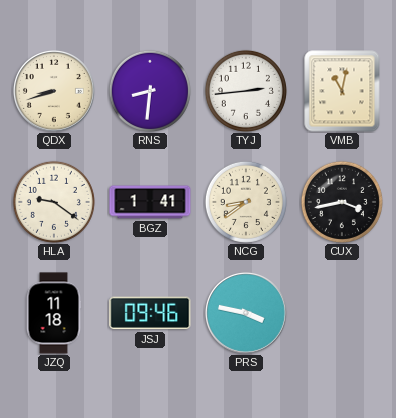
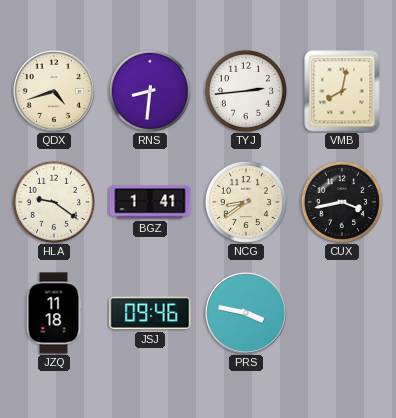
QDX: 8:42 -> 4:42 (54, 91)
VMB: 11:02 -> 8:02 (342, 91)
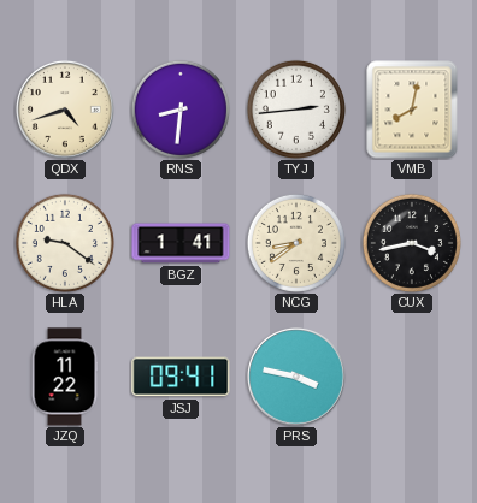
JZQ: 11:18 -> 11:22 (65, 377)
JSJ: 09:46 -> 09:41 (181, 377)
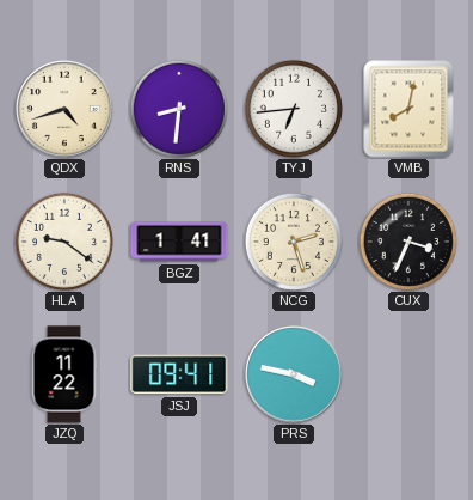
TYJ: 2:44 -> 6:44 (294, 109)
NCG: 8:39 -> 2:27 (294, 242)
CUX: 3:43 -> 3:34 (408, 242)
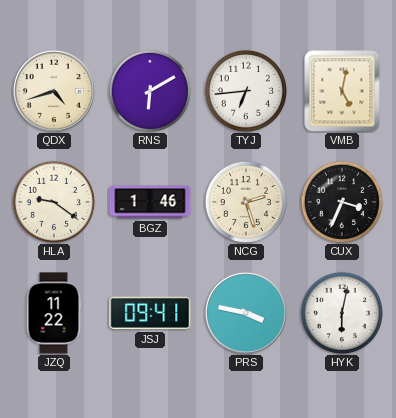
RNS: 8:31 -> 6:10 (150, 91)
VMB: 8:02 -> 5:02 (342, 91)
BGZ: 1:41 -> 1:46 (150, 202)
HYK: none -> 6:02 (342, 313)
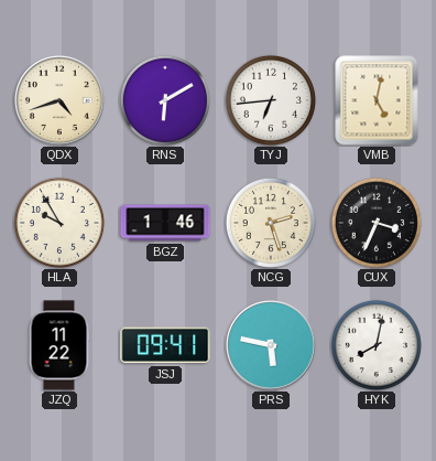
HLA: 9:21 -> 9:55 (59, 223)
PRS: 3:47 -> 5:47 (271, 345)
HYK: 6:02 -> 8:02 (377, 345)
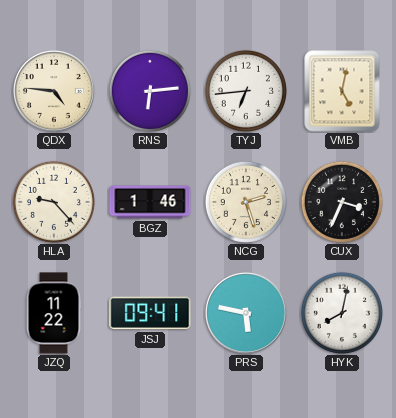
QDX: 4:42 -> 4:46 (54, 91)
RNS: 6:10 -> 6:14 (150, 91)
HLA: 9:55 -> 9:23 (54, 202)
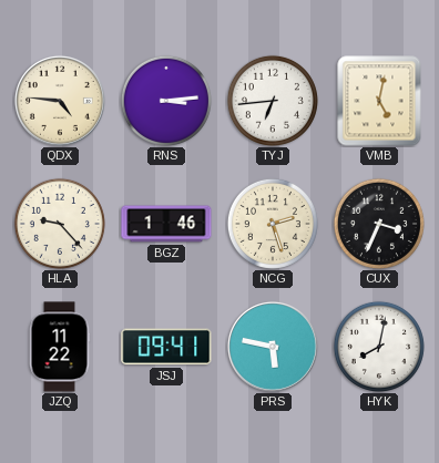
RNS: 6:14 -> 3:14 (166, 101)
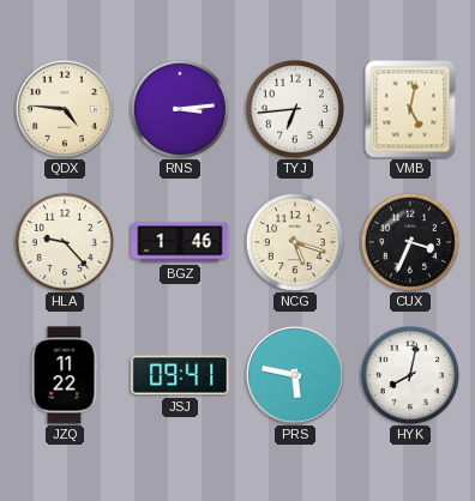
NCG: 2:27 -> 5:18 (295, 242)
